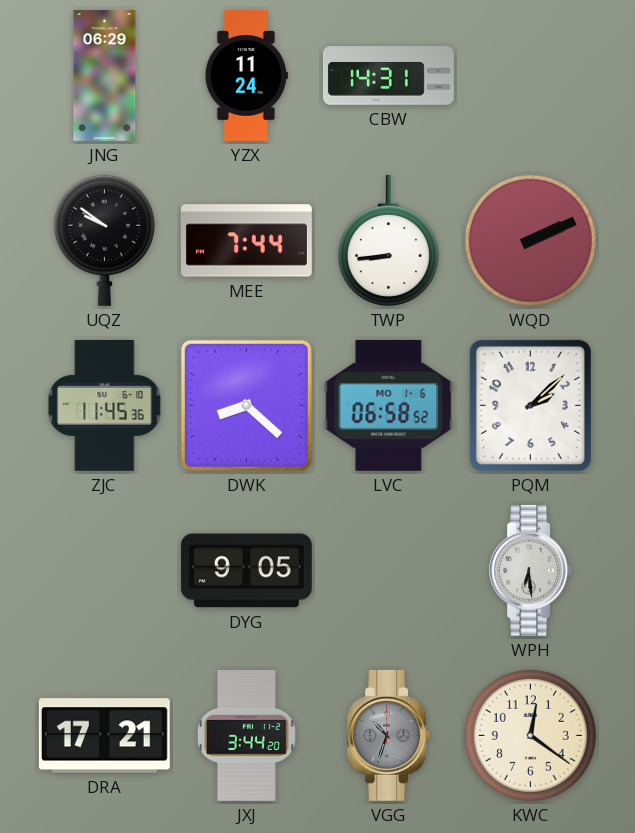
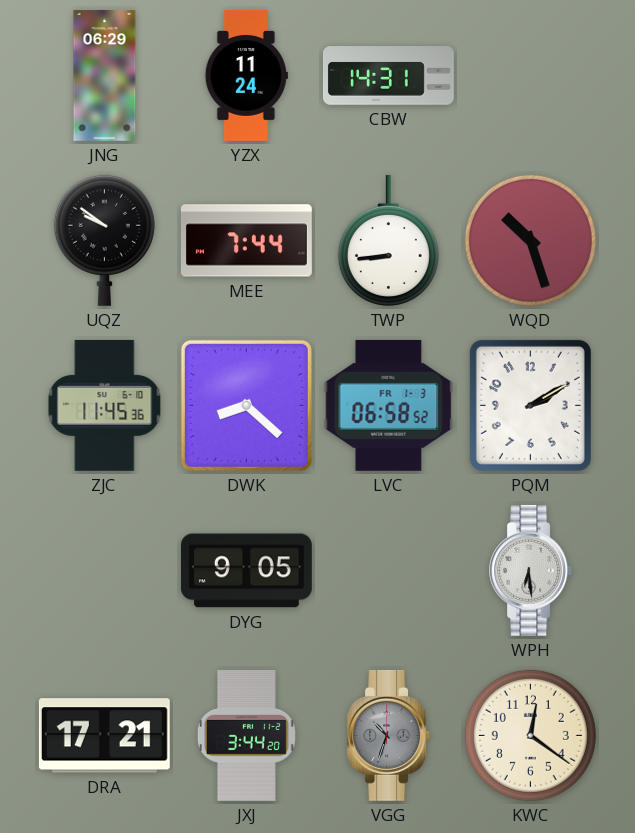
WQD: 2:11 -> 10:27 (530, 240)
LVC date: MO 1-6 -> FR 1-3 (389, 405)
PQM: 2:08 -> 2:10 (530, 405)
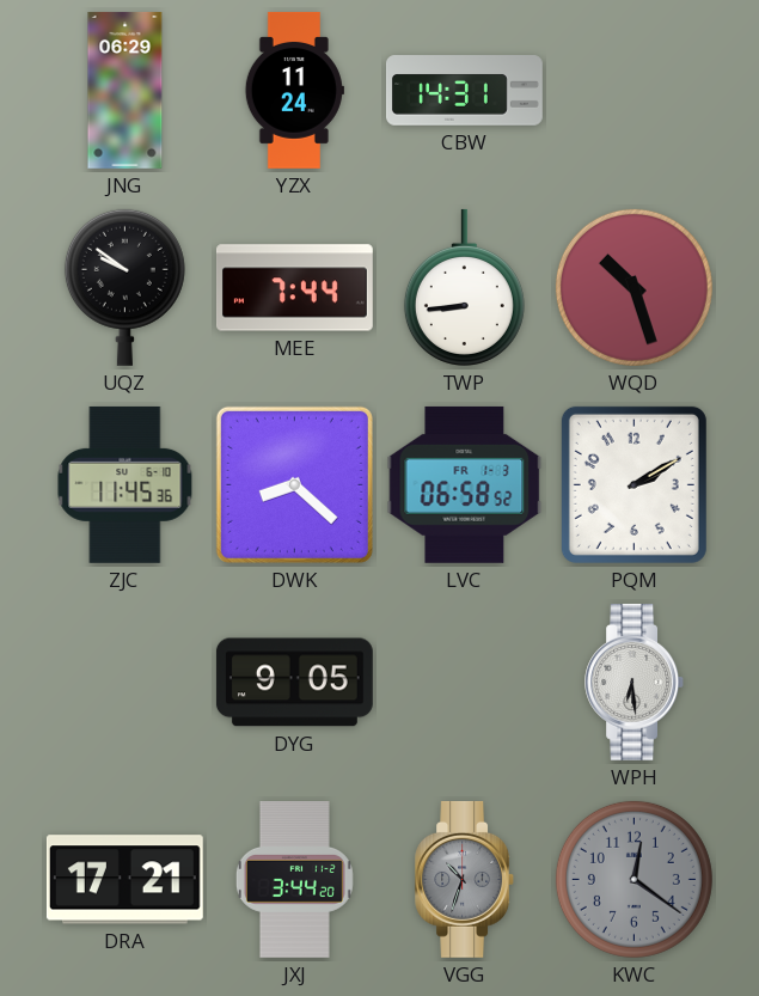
KWC dial: cream -> grey (633, 879)
